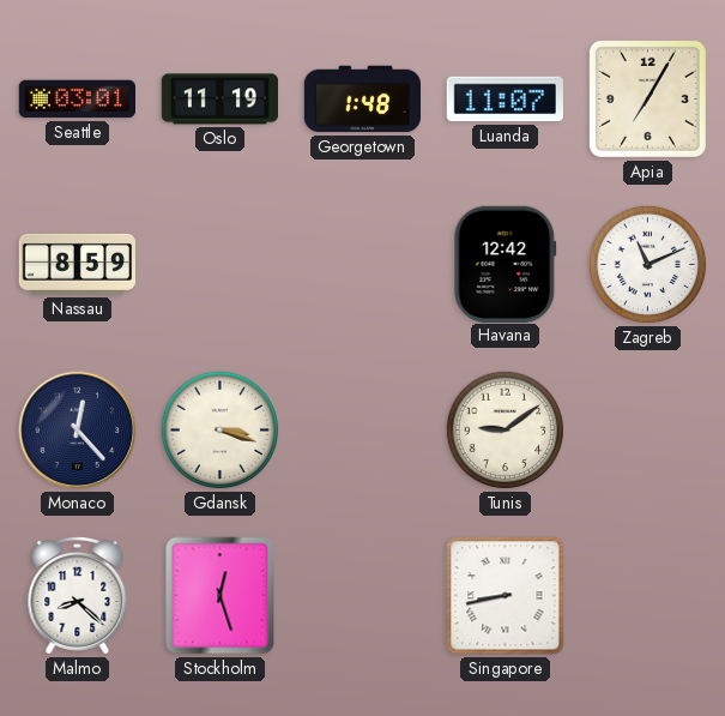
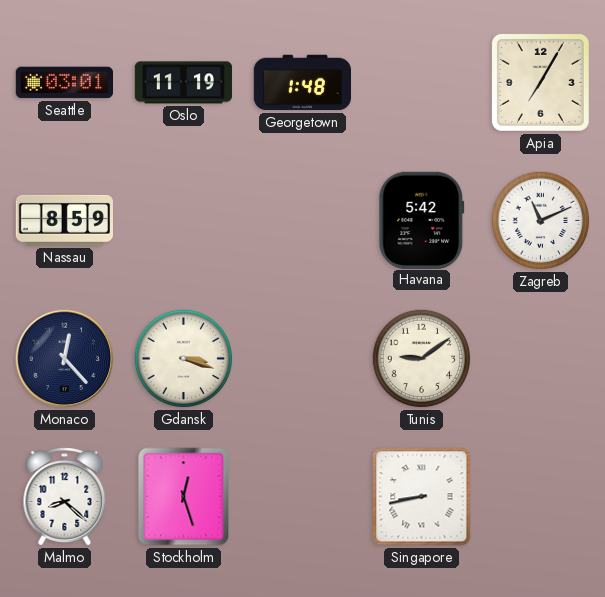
Luanda: 11:07 -> none (505, 100)
Havana: 12:42 -> 5:42 (422, 220)
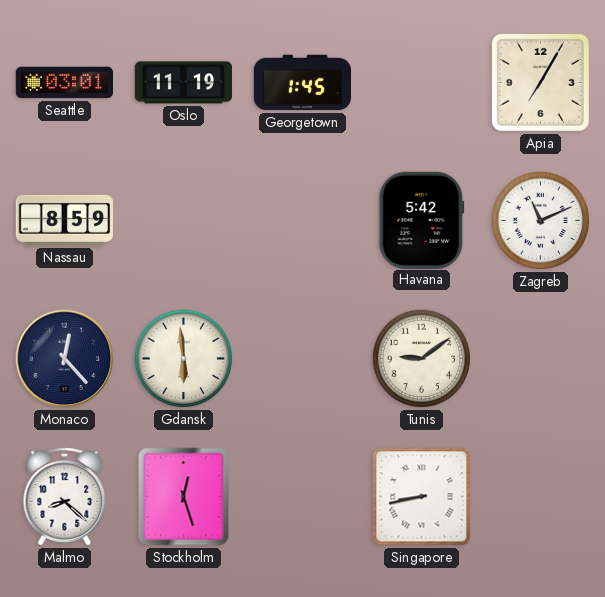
Georgetown: 1:48 -> 1:45 (302, 83)
Gdansk: 3:18 -> 5:59 (184, 359)
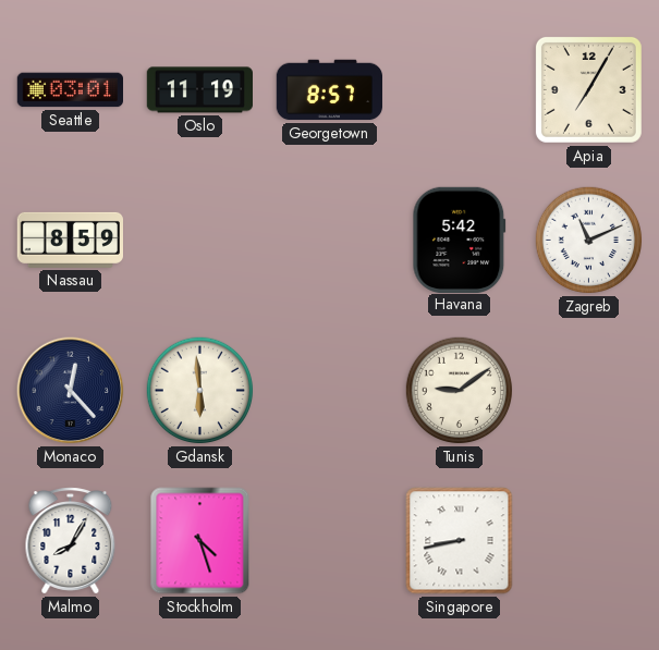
Georgetown: 1:45 -> 8:57 (329, 90)
Malmo: 8:22 -> 8:05 (71, 541)
Stockholm: 12:27 -> 4:27 (200, 541)
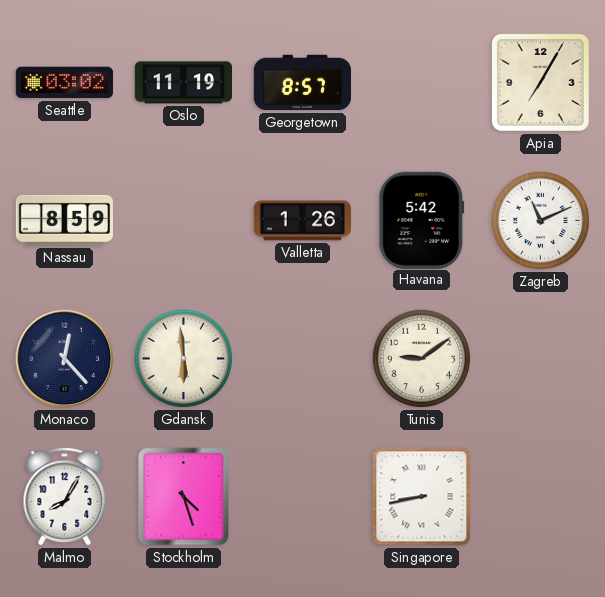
Seattle: 03:01 -> 03:02 (64, 83)
Valletta: none -> 1:26 (302, 221)
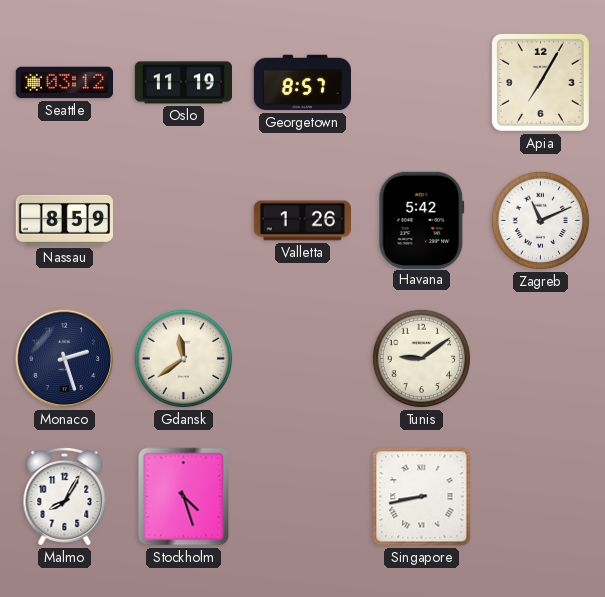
Seattle: 03:02 -> 03:12 (64, 83)
Monaco: 12:23 -> 2:27 (65, 359)
Gdansk: 5:59 -> 11:39 (184, 359)
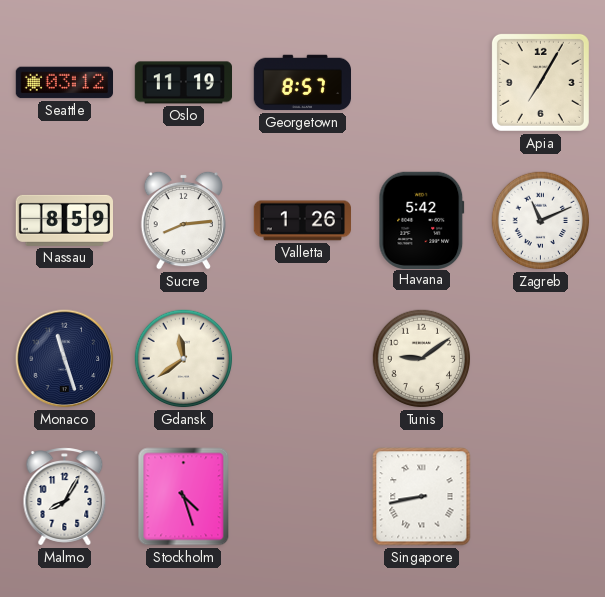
Sucre: none -> 8:14 (183, 220)
Monaco: 2:27 -> 11:27 (65, 359)
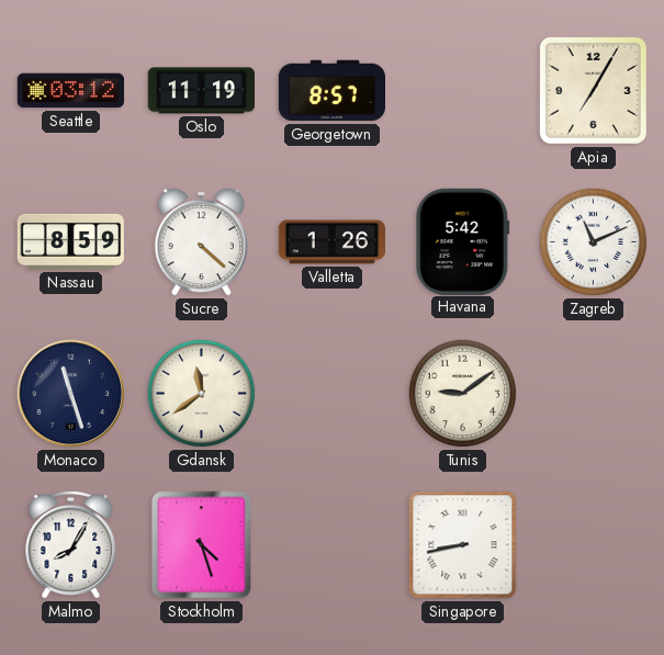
Sucre: 8:14 -> 4:22 (201, 241)
